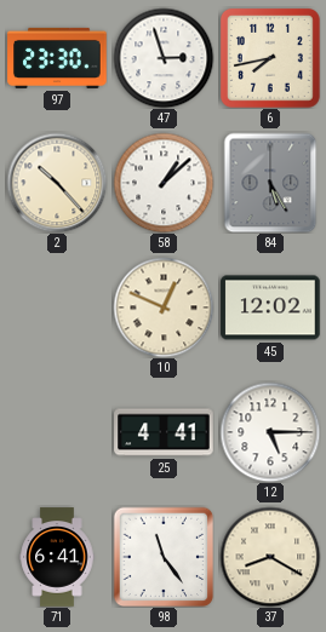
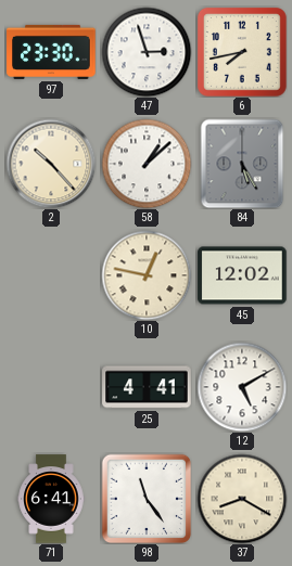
10: 12:49 -> 12:47 (147, 275)
12: 5:15 -> 5:10 (242, 387)
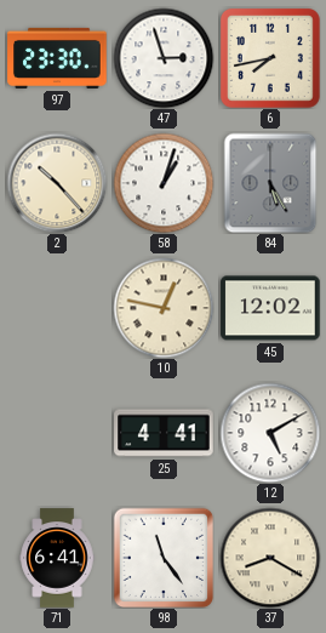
58: 1:08 -> 1:03 (164, 183)
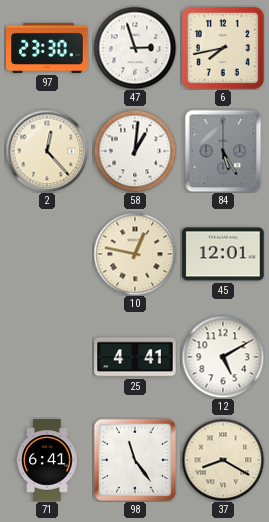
2: 10:23 -> 12:23 (47, 151)
58: 1:03 -> 1:01 (135, 151)
45: 12:02 -> 12:01 (223, 254)
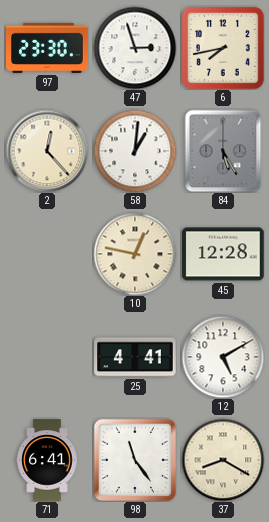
45: 12:01 -> 12:28 (223, 254)
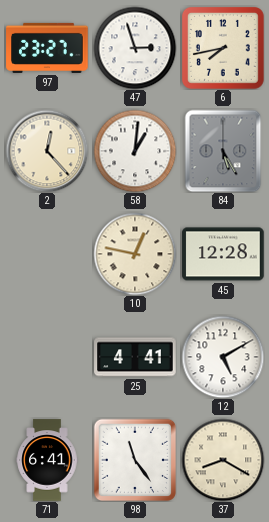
97: 23:30 -> 23:27 (47, 48)
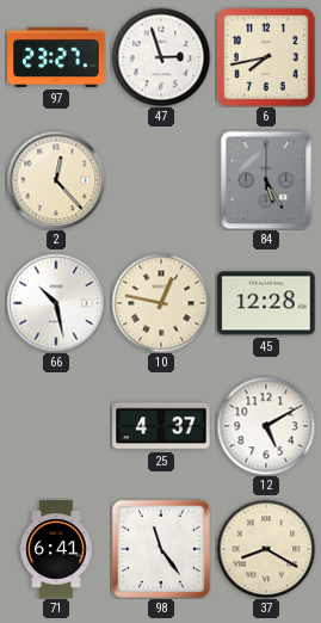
58: 1:01 -> none (135, 151)
66: none -> 10:28 (56, 303)
25: 4:41 -> 4:37 (161, 426)
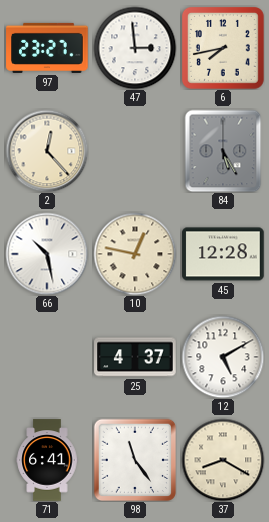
47: 2:57 -> 2:59 (135, 48)
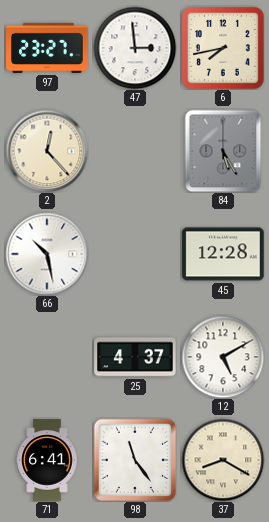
10: 12:47 -> none (135, 254)
